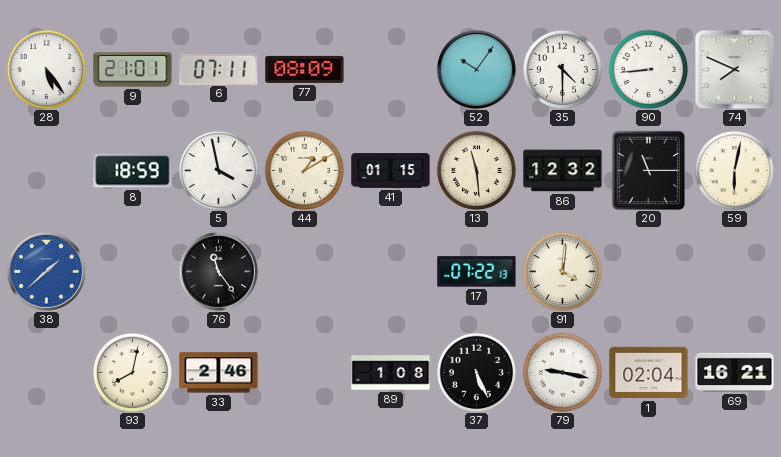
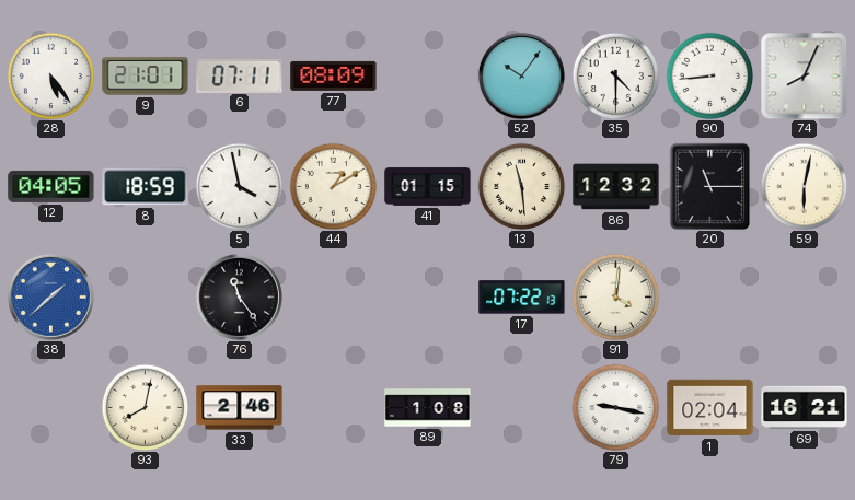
74: 7:49 -> 8:04 (804, 75)
12: none -> 04:05 (51, 186)
37: 5:26 -> none (476, 372)
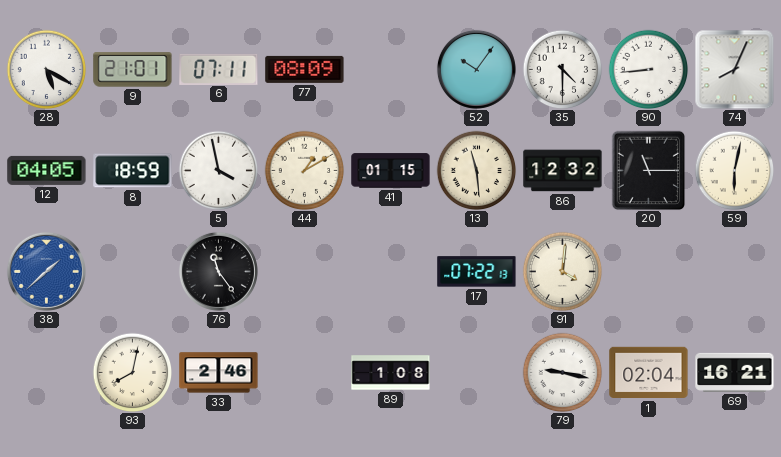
28: 5:24 -> 5:20 (46, 69)
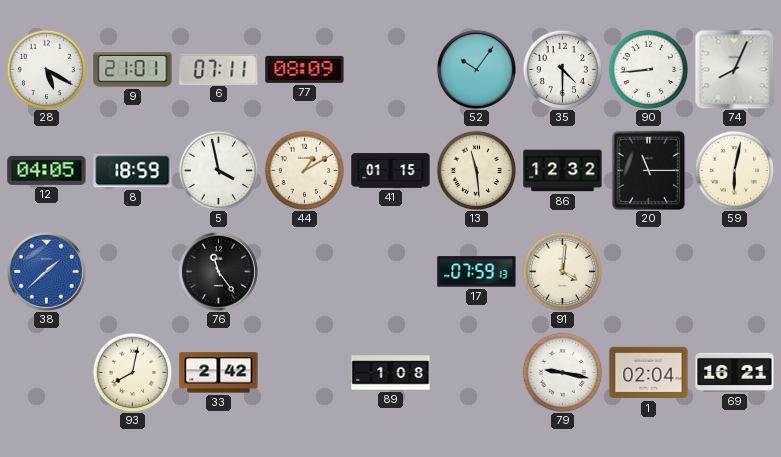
17: 07:22 -> 07:59 (477, 272)
33: 2:46 -> 2:42 (219, 373)
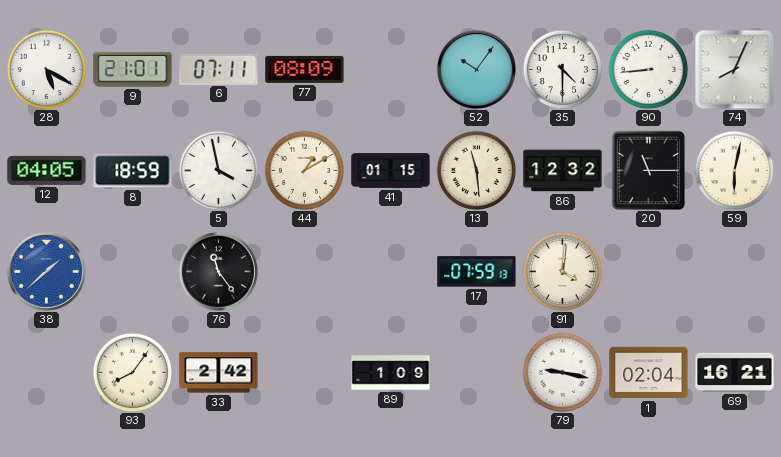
93: 8:02 -> 8:06 (132, 372)
89: 1:08 -> 1:09 (391, 373)
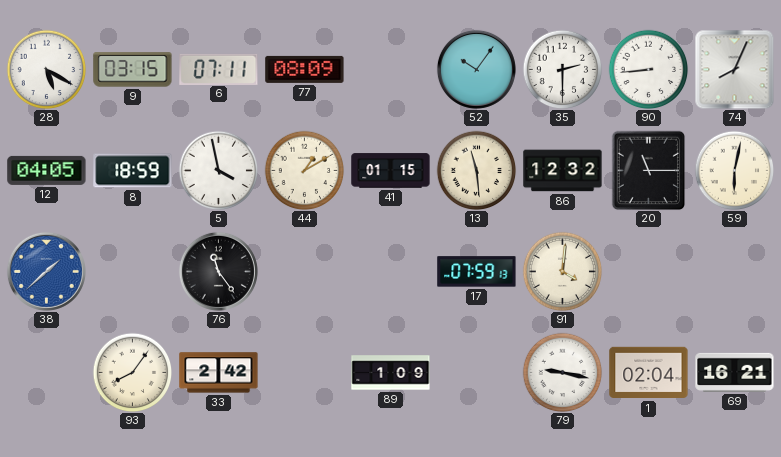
9: 21:01 -> 03:15 (133, 70)
35: 4:30 -> 2:30 (562, 69)
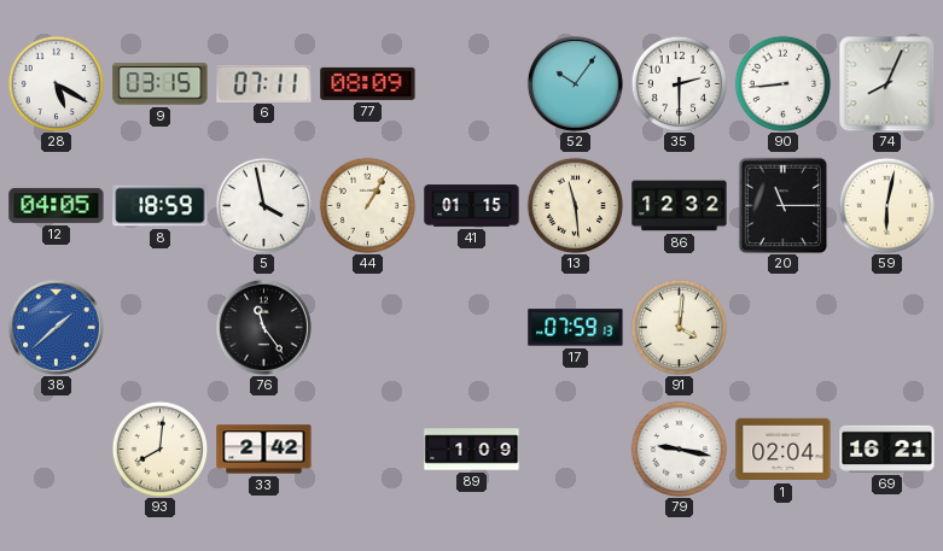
44: 1:10 -> 1:05 (367, 205)
93: 8:06 -> 8:01 (159, 449)
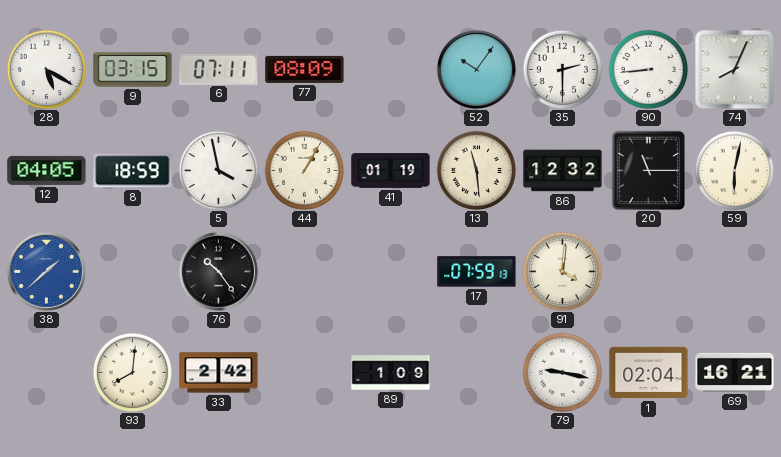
41: 01:15 -> 01:19 (391, 171)
76: 11:24 -> 10:24 (218, 271)
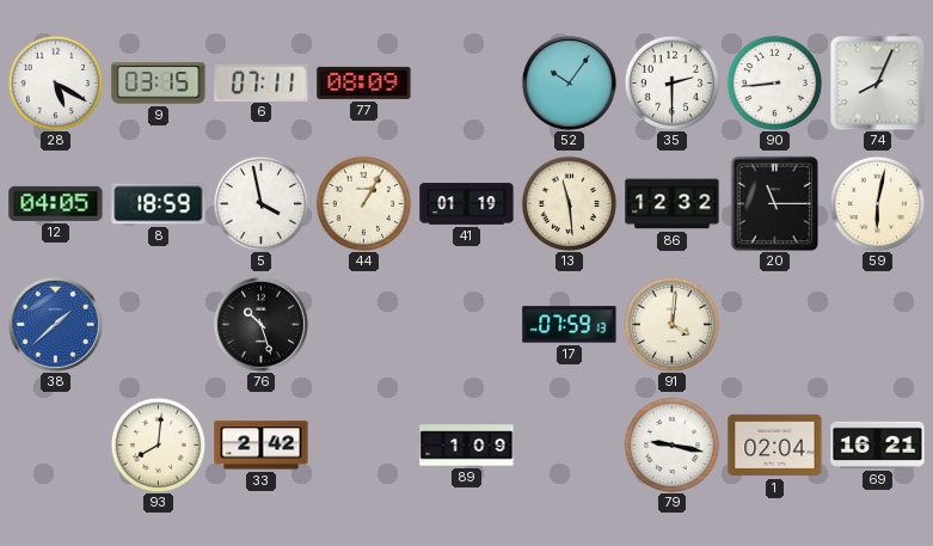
76: 10:24 -> 10:27 (260, 324)
